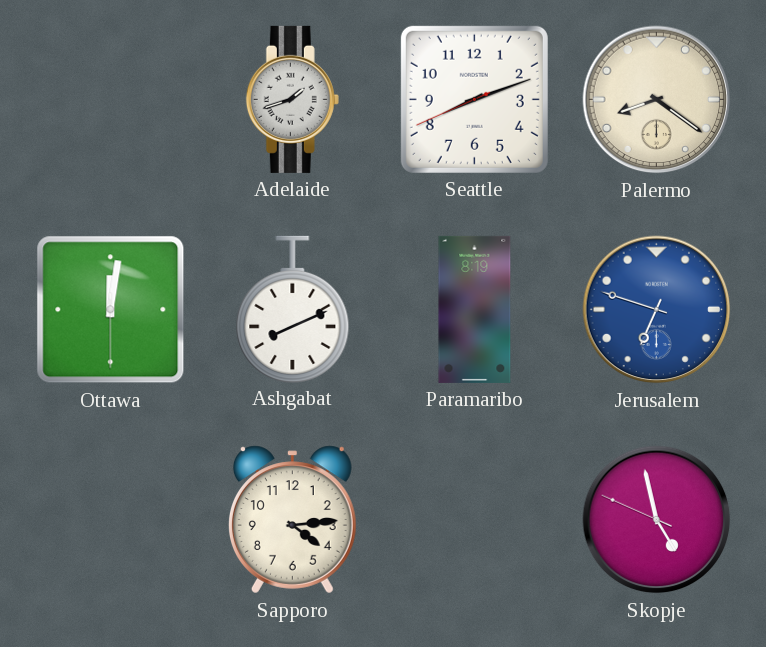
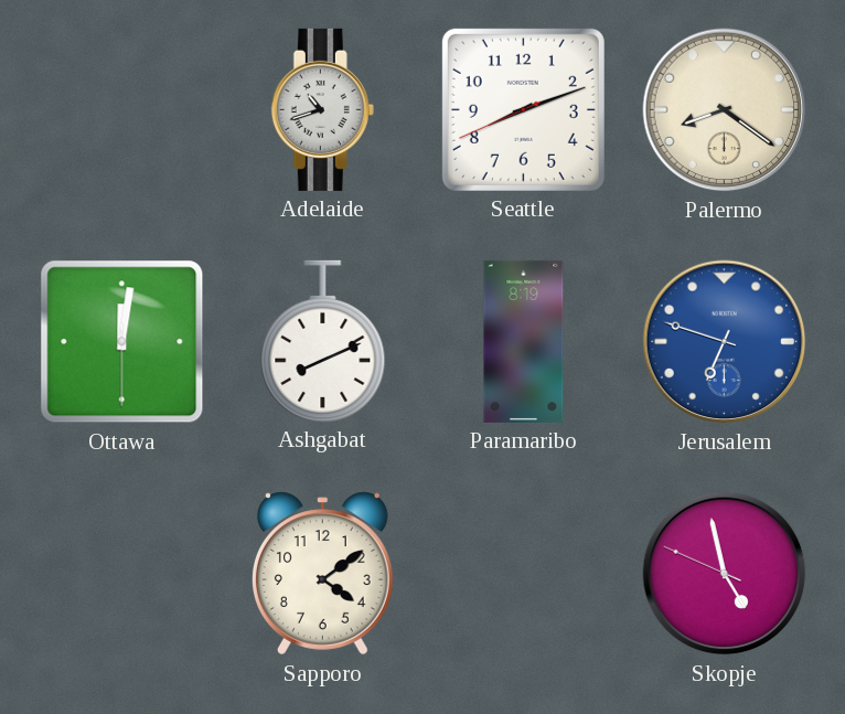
Adelaide: 1:42 -> 10:42 (322, 109)
Sapporo: 4:14 -> 4:09 (322, 574)
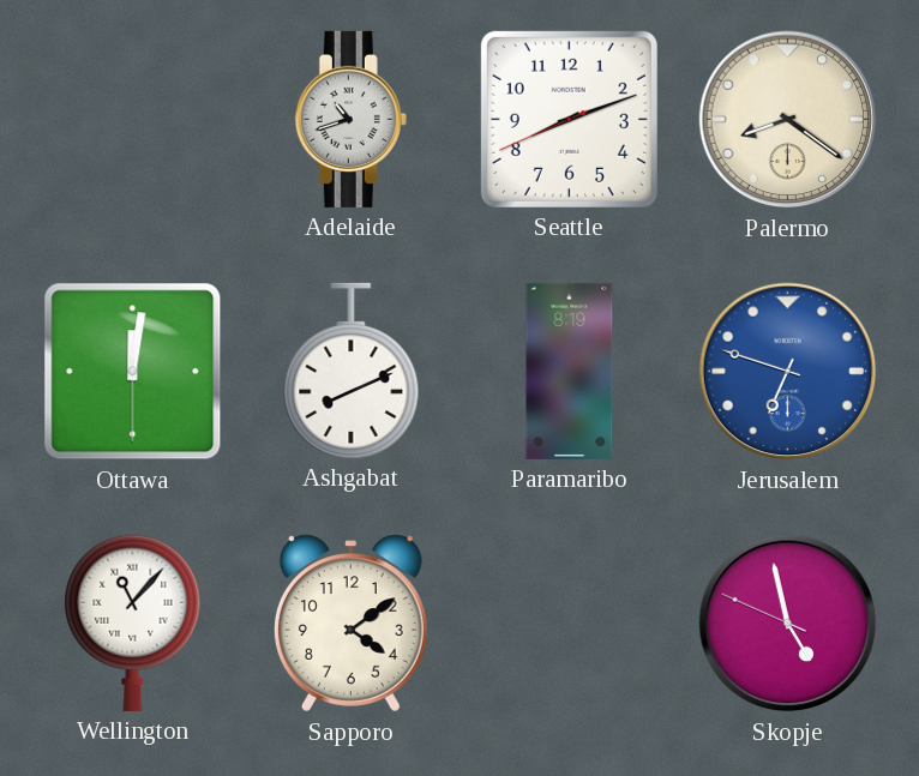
Wellington: none -> 11:07 (133, 622)
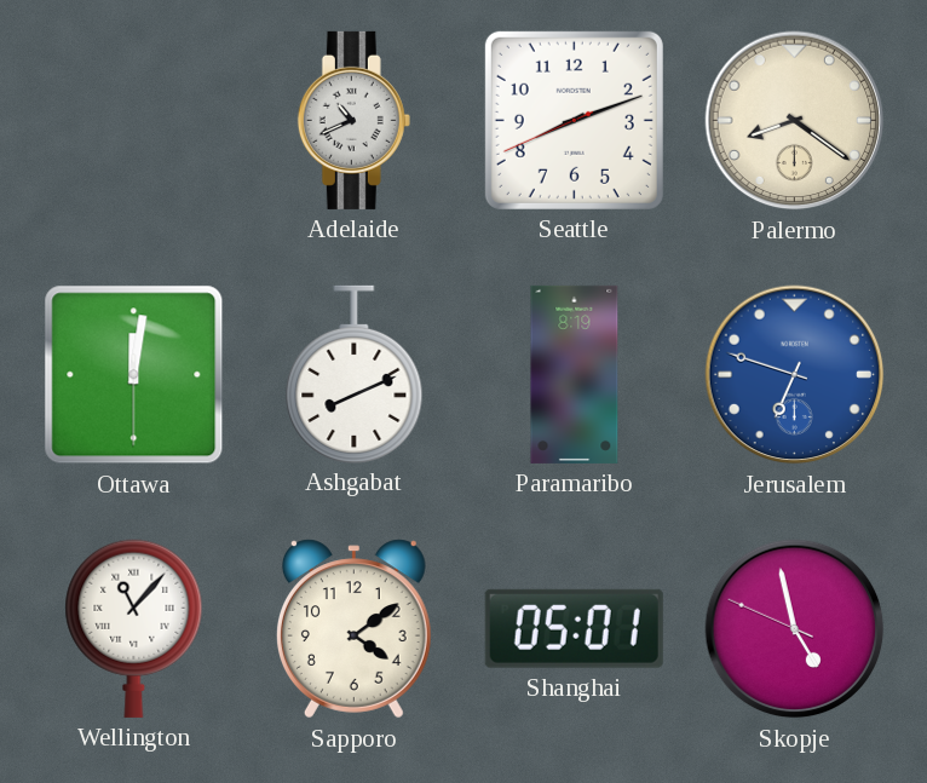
Adelaide: 10:42 -> 10:41 (353, 120)
Shanghai: none -> 05:01 (574, 628)
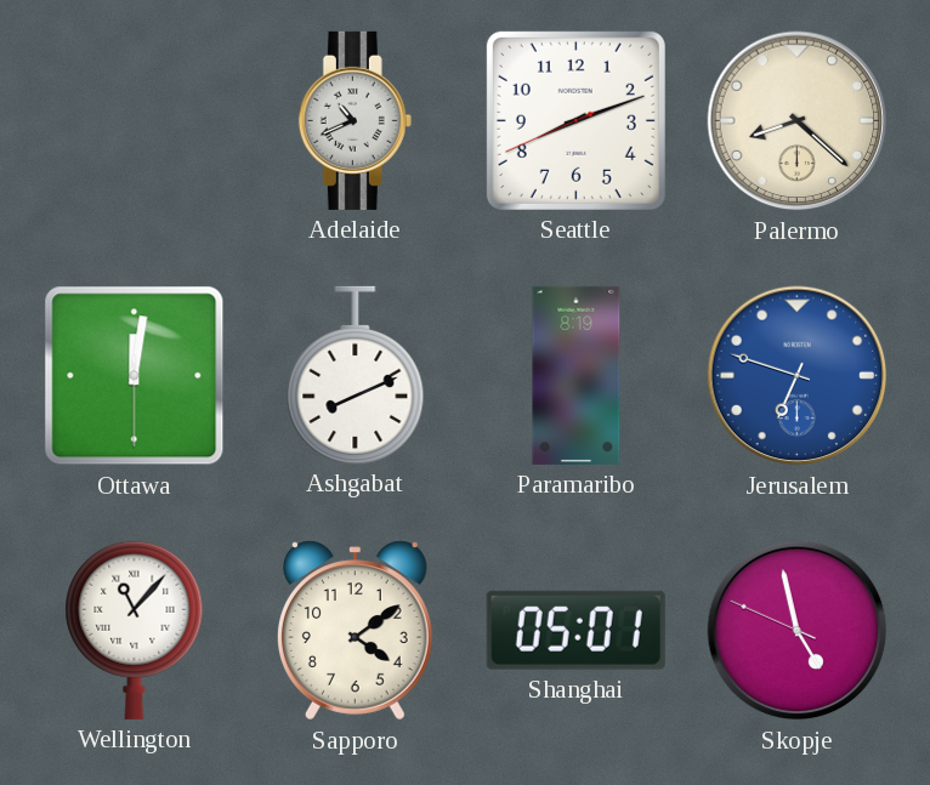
Palermo: 8:21 -> 8:22 (798, 121)
